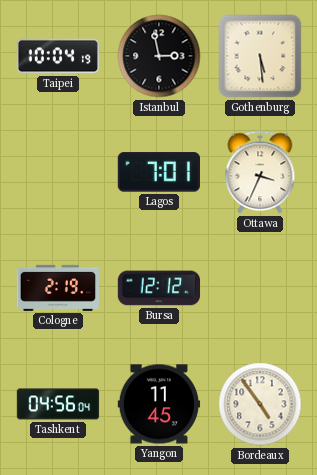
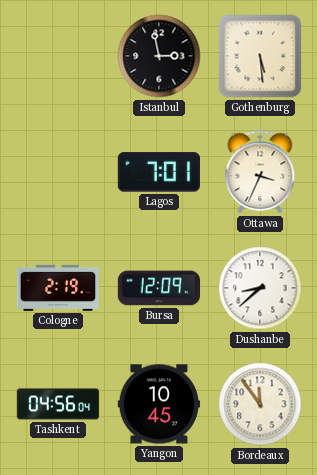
Taipei: 10:04 -> none (58, 56)
Bursa: 12:12 -> 12:09 (159, 288)
Dushanbe: none -> 8:38 (260, 288)
Yangon: 11:45 -> 10:45 (159, 404)
Bordeaux: 4:54 -> 11:54 (260, 404)
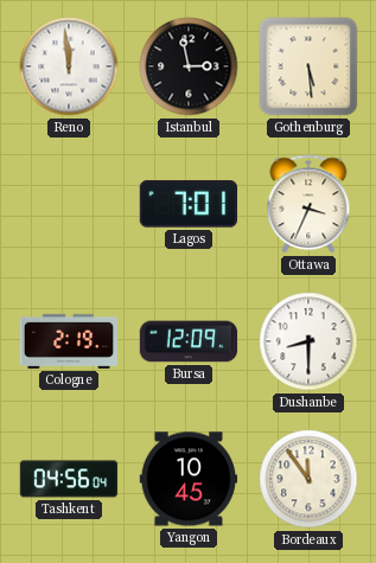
Reno: none -> 11:59 (69, 66)
Dushanbe: 8:38 -> 8:30 (308, 341)
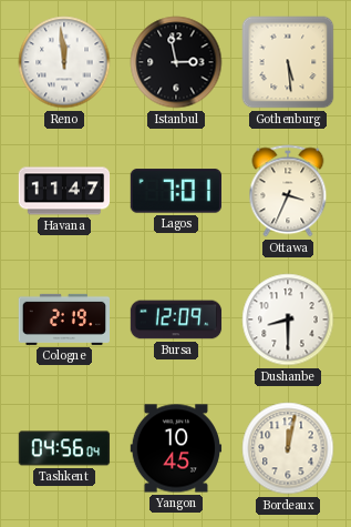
Havana: none -> 11:47 (64, 191)
Bordeaux: 11:54 -> 12:02 (288, 448)
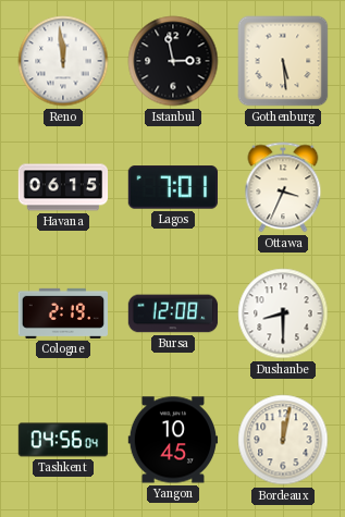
Havana: 11:47 -> 06:15 (63, 187)
Bursa: 12:09 -> 12:08 (173, 313)
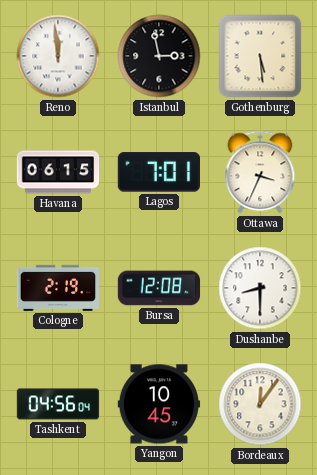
Bordeaux: 12:02 -> 12:06 (260, 404)
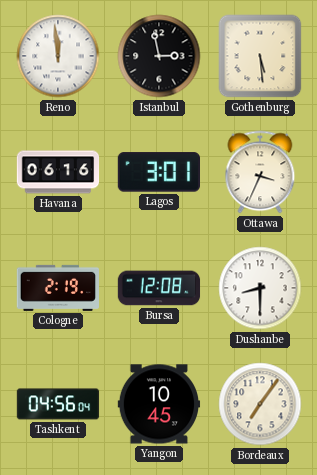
Havana: 06:15 -> 06:16 (58, 172)
Lagos: 7:01 -> 3:01 (158, 172)
Bordeaux: 12:06 -> 7:06 (260, 404)
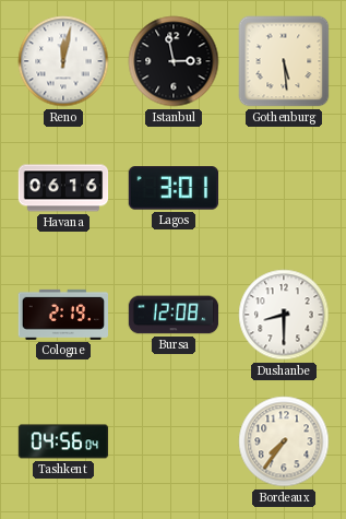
Reno: 11:59 -> 12:02 (63, 61)
Ottawa: 3:34 -> none (260, 172)
Yangon: 10:45 -> none (159, 404)
Bordeaux: 7:06 -> 7:36 (284, 441)
